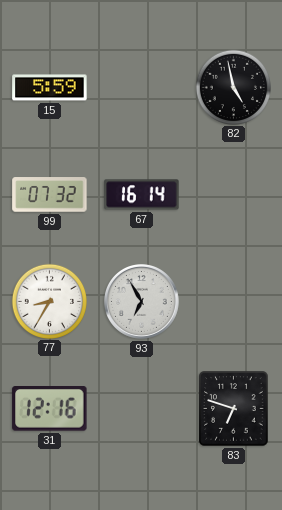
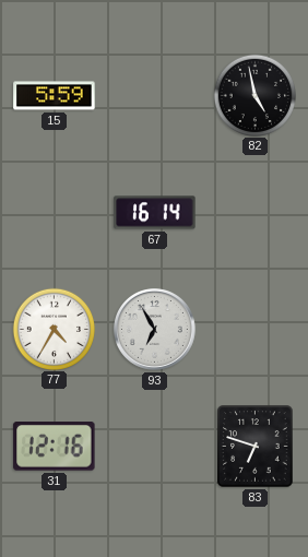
99: 07:32 -> none (50, 195)
77: 8:35 -> 4:35 (54, 329)
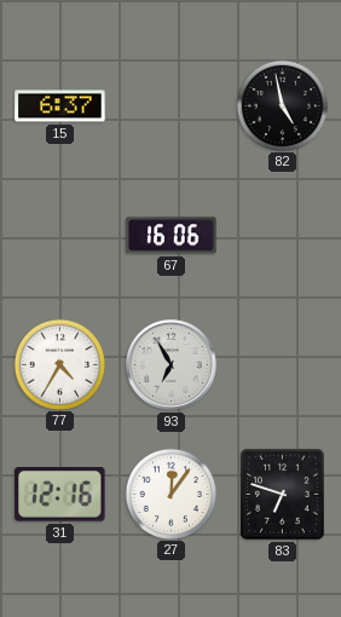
15: 5:59 -> 6:37 (60, 106)
67: 16:14 -> 16:06 (172, 236)
27: none -> 12:06 (170, 494)
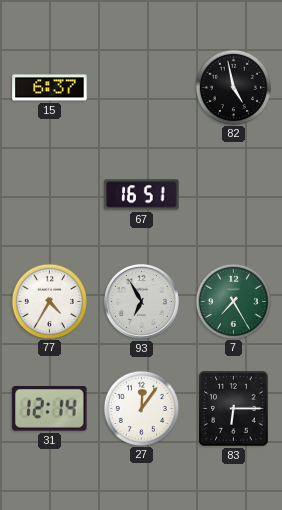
67: 16:06 -> 16:51 (142, 195)
7: none -> 7:25 (233, 301)
31: 12:16 -> 12:14 (50, 409)
83: 6:48 -> 6:15 (234, 409)
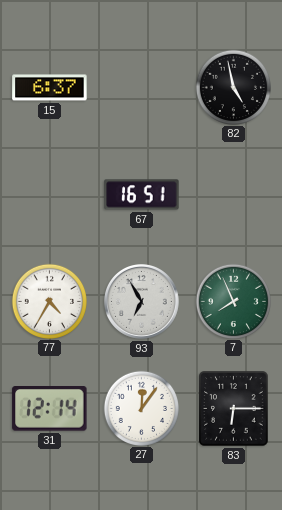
7: 7:25 -> 7:56 (233, 301)
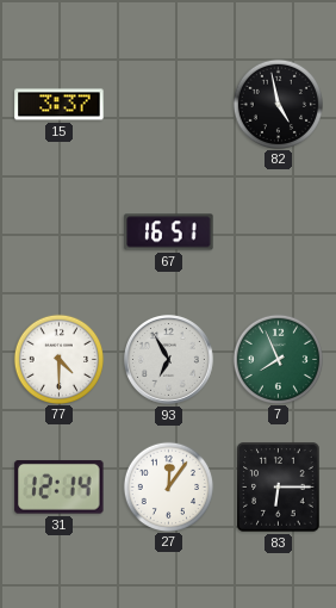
15: 6:37 -> 3:37 (60, 105)
77: 4:35 -> 4:30 (58, 359)
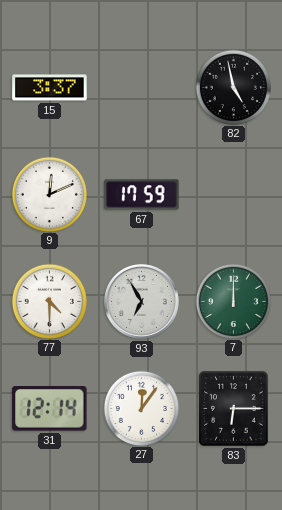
9: none -> 12:11 (49, 194)
67: 16:51 -> 17:59 (142, 195)
7: 7:56 -> 12:00 (233, 301)
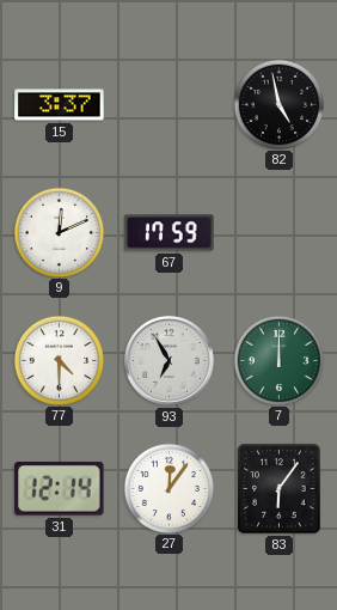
83: 6:15 -> 6:06 (280, 489)
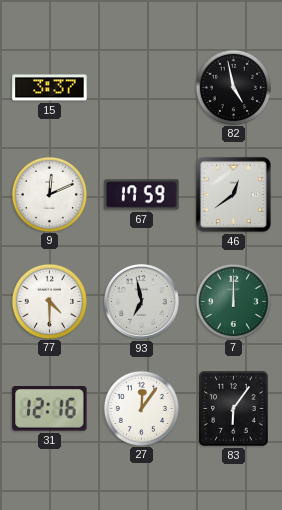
46: none -> 12:39 (233, 194)
93: 6:55 -> 6:58 (142, 302)
31: 12:14 -> 12:16 (50, 409)
